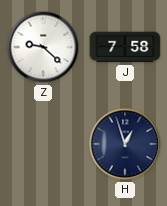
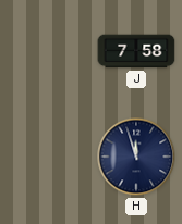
Z: 9:22 -> none (43, 47)
H: 12:57 -> 11:57 (136, 157)
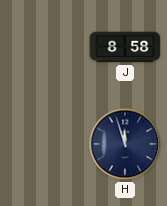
J: 7:58 -> 8:58 (125, 47)
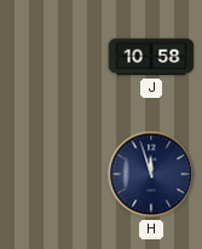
J: 8:58 -> 10:58 (151, 57)
